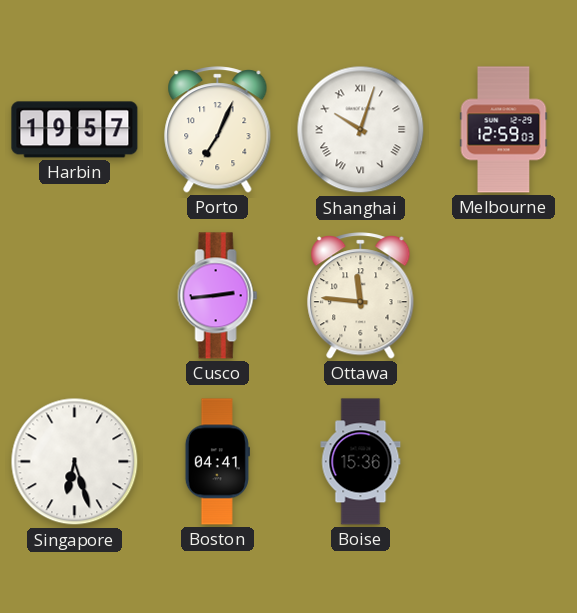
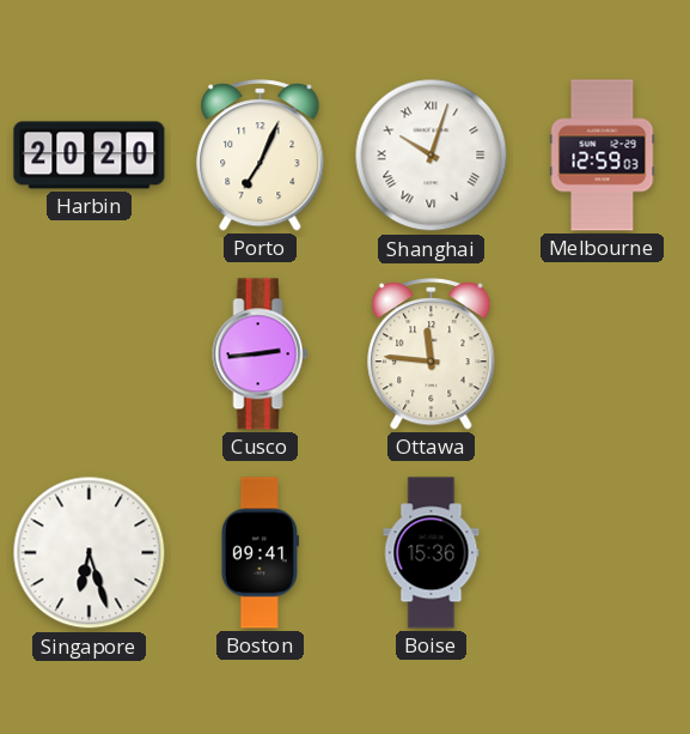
Harbin: 19:57 -> 20:20 (90, 156)
Boston: 04:41 -> 09:41 (259, 553)
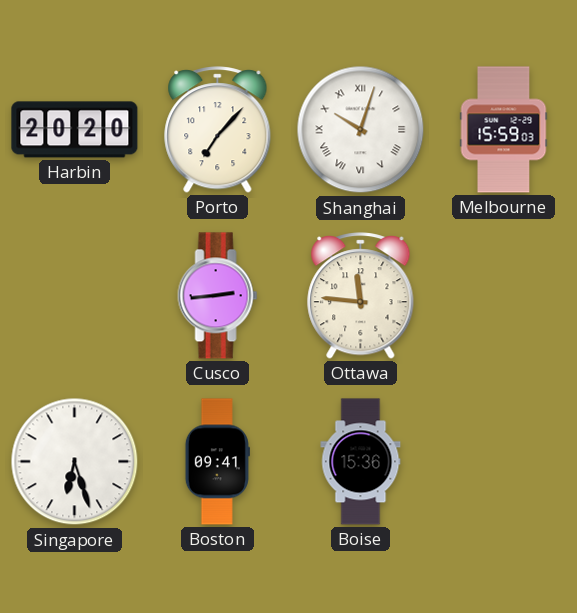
Porto: 7:04 -> 7:07 (218, 130)
Melbourne: 12:59 -> 15:59 (504, 130)
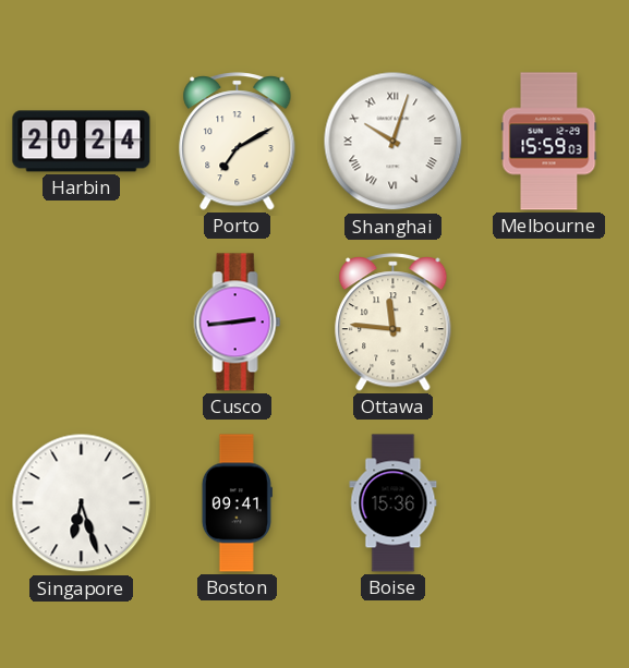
Harbin: 20:20 -> 20:24 (82, 142)
Porto: 7:07 -> 7:10 (238, 142)
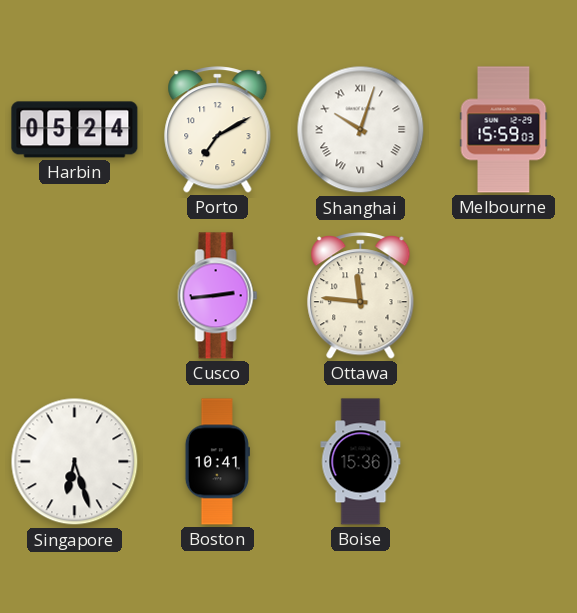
Harbin: 20:24 -> 05:24 (75, 130)
Boston: 09:41 -> 10:41 (217, 462)
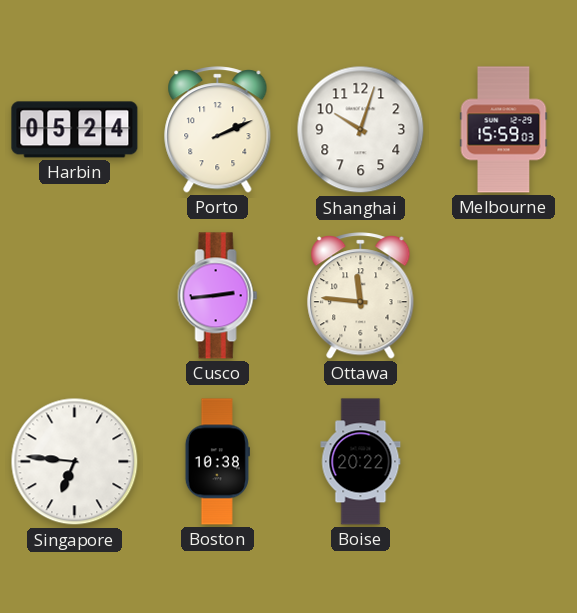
Porto: 7:10 -> 2:11 (218, 130)
Shanghai numerals: Roman -> Arabic (361, 130)
Singapore: 6:27 -> 6:46 (75, 462)
Boston: 10:41 -> 10:38 (217, 462)
Boise: 15:36 -> 20:22 (361, 462)
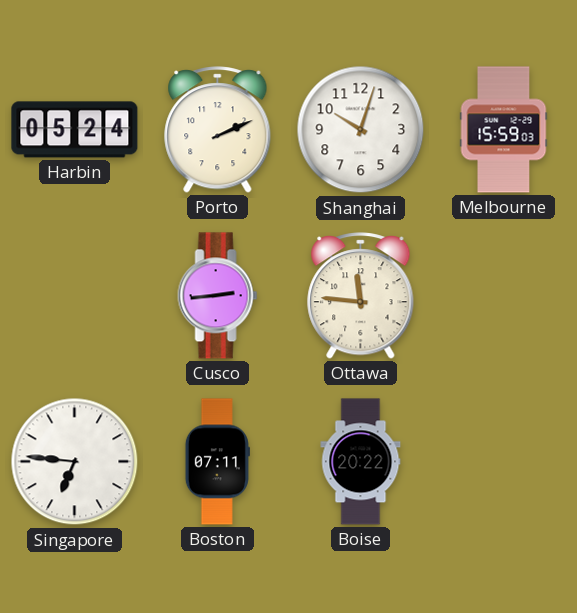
Boston: 10:38 -> 07:11 (217, 462)
